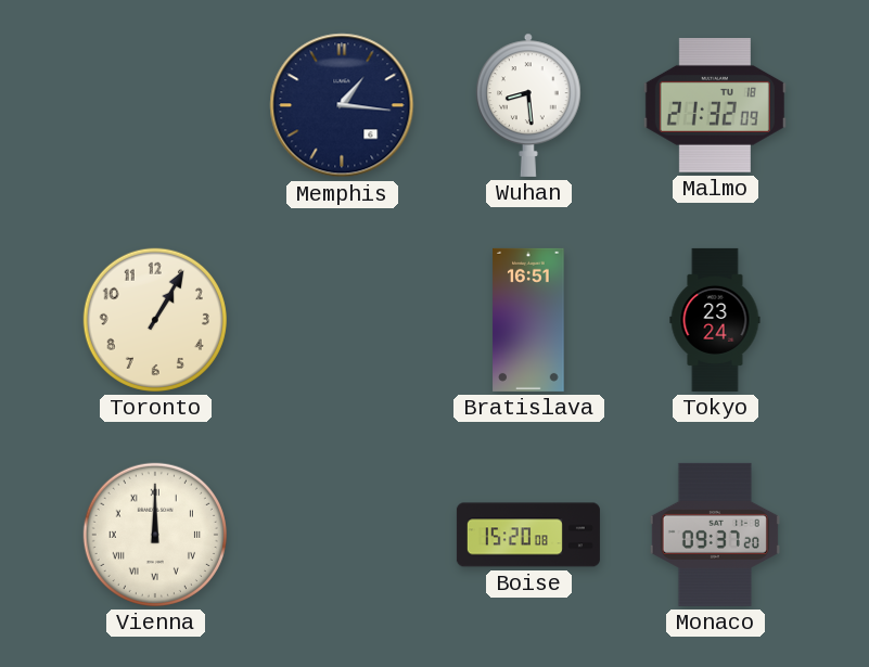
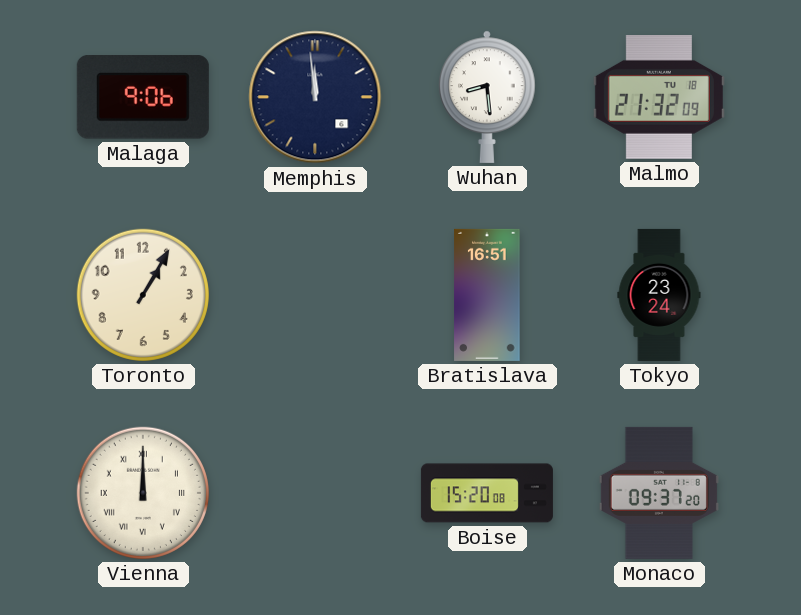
Malaga: none -> 9:06 (143, 97)
Memphis: 1:16 -> 11:59 (315, 97)
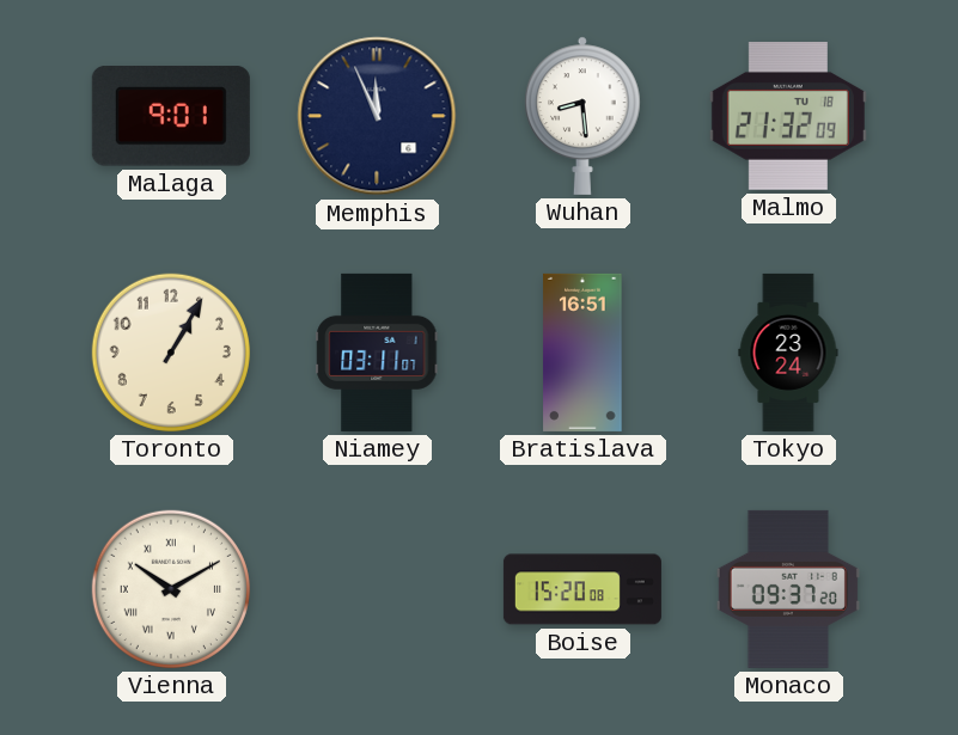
Malaga: 9:06 -> 9:01 (171, 116)
Memphis: 11:59 -> 11:56 (377, 116)
Niamey: none -> 03:11 (377, 353)
Vienna: 12:00 -> 10:10 (171, 589)
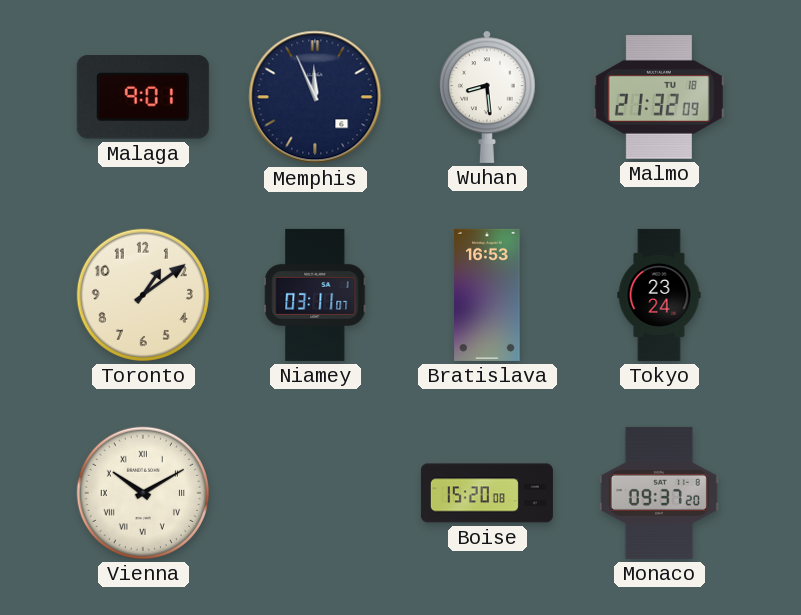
Toronto: 1:05 -> 1:09 (143, 295)
Bratislava: 16:51 -> 16:53 (487, 295)
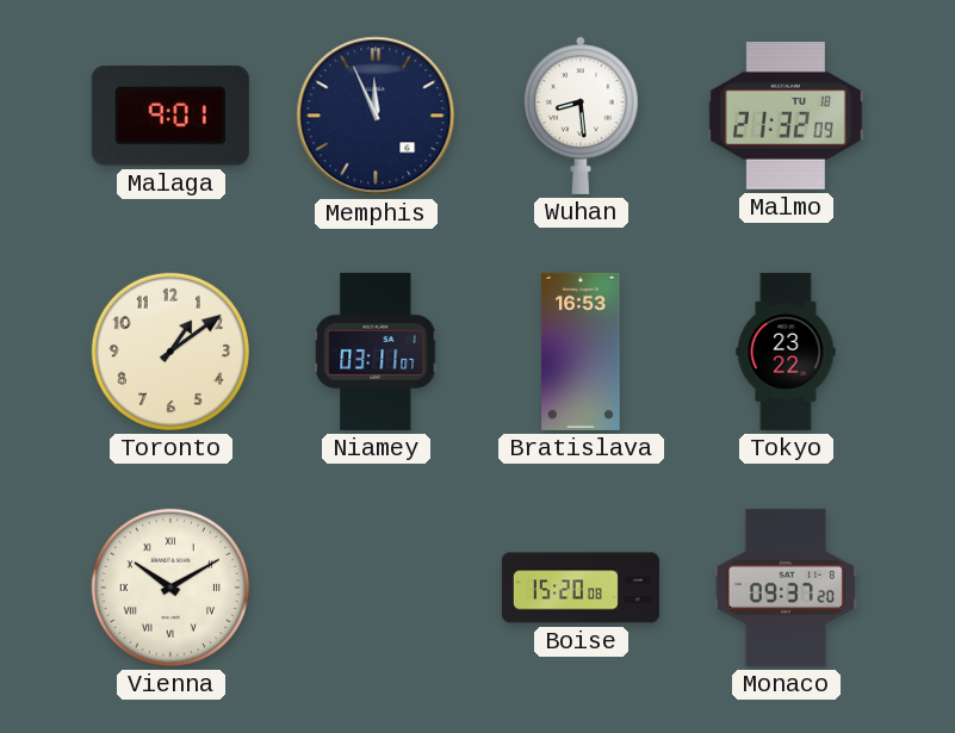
Tokyo: 23:24 -> 23:22 (786, 352)
